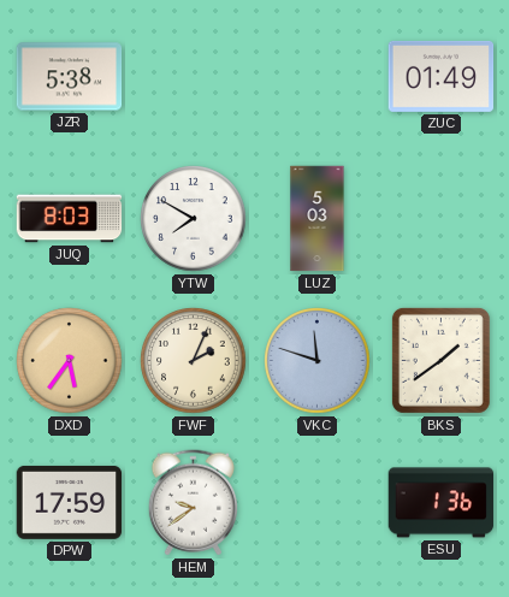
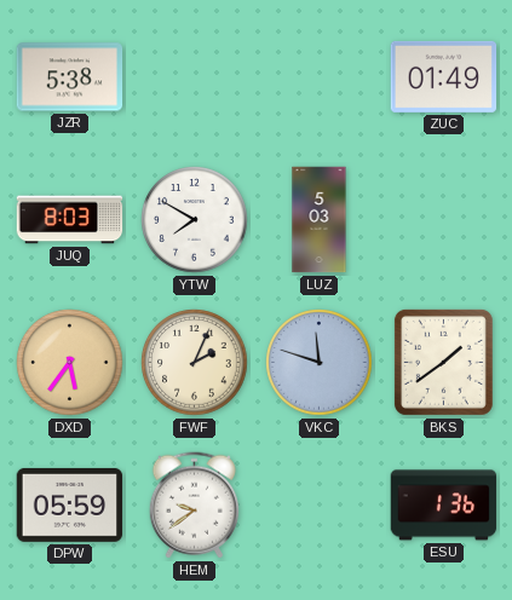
DPW: 17:59 -> 05:59 (70, 504)
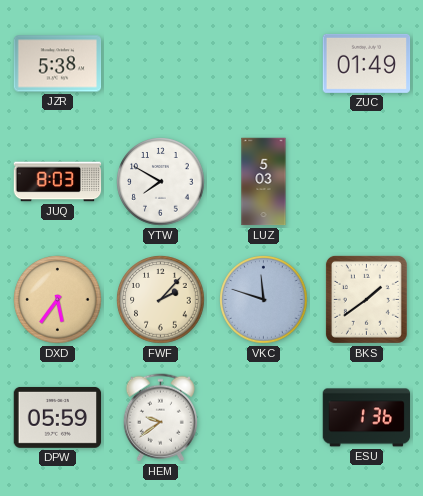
FWF: 2:04 -> 2:07 (161, 300)
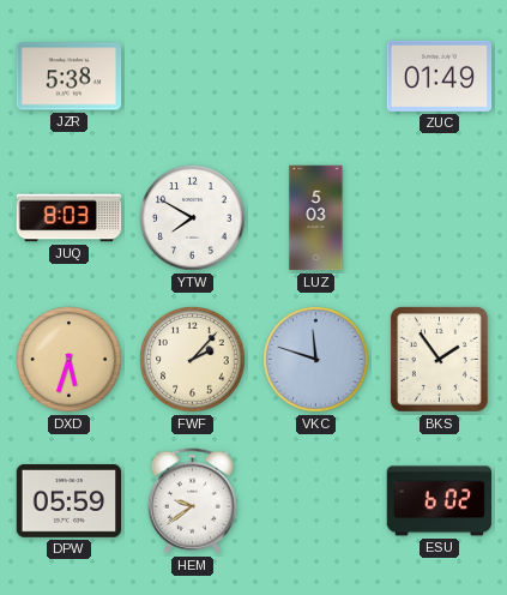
DXD: 5:36 -> 5:33 (70, 360)
BKS: 1:39 -> 1:54 (439, 359)
ESU: 1:36 -> 6:02 (440, 501)
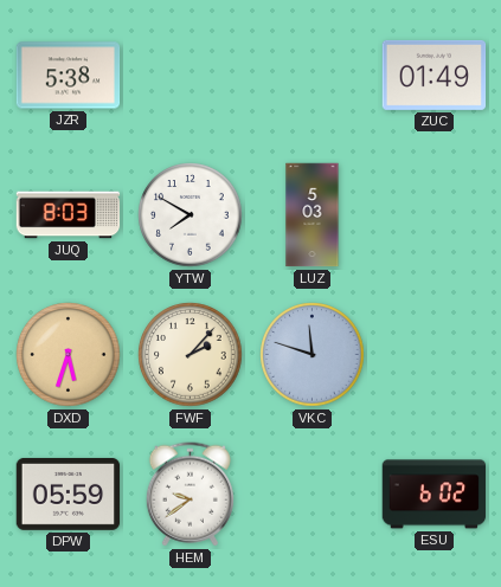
BKS: 1:54 -> none (439, 359)
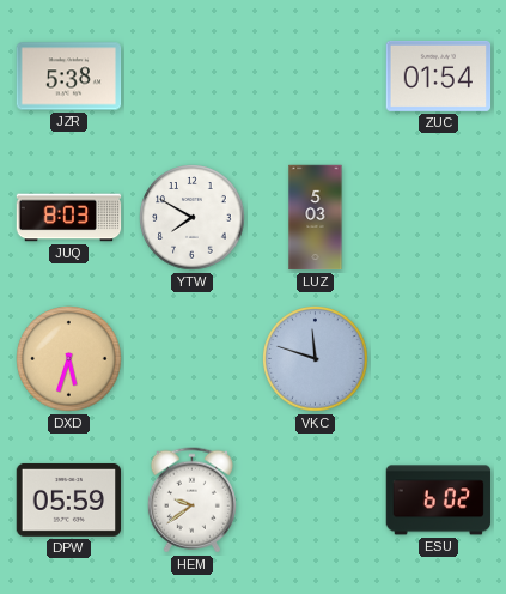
ZUC: 01:49 -> 01:54 (439, 75)
FWF: 2:07 -> none (191, 355)
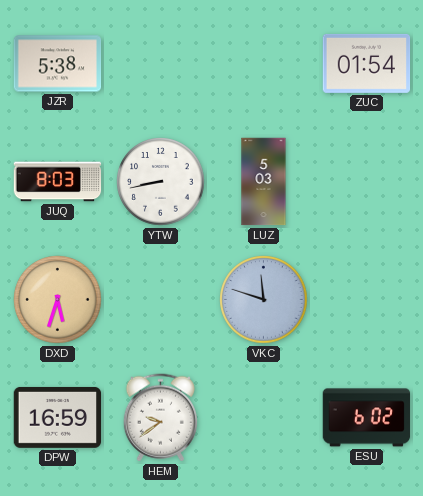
YTW: 7:50 -> 8:43 (161, 182)
DPW: 05:59 -> 16:59 (58, 417)
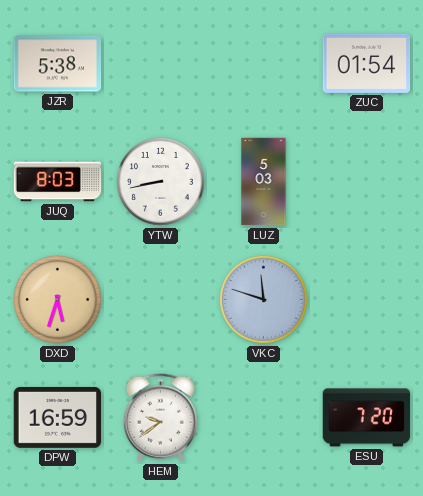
ESU: 6:02 -> 7:20 (367, 418)
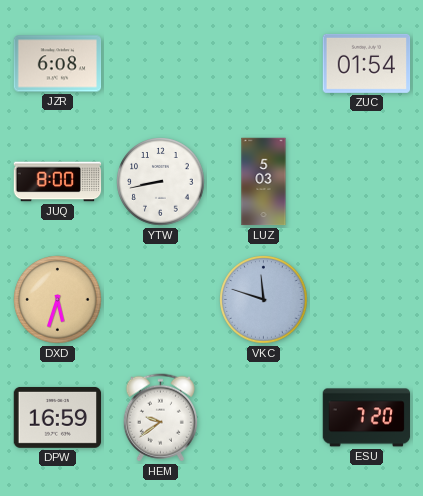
JZR: 5:38 -> 6:08 (58, 64)
JUQ: 8:03 -> 8:00 (58, 182)
